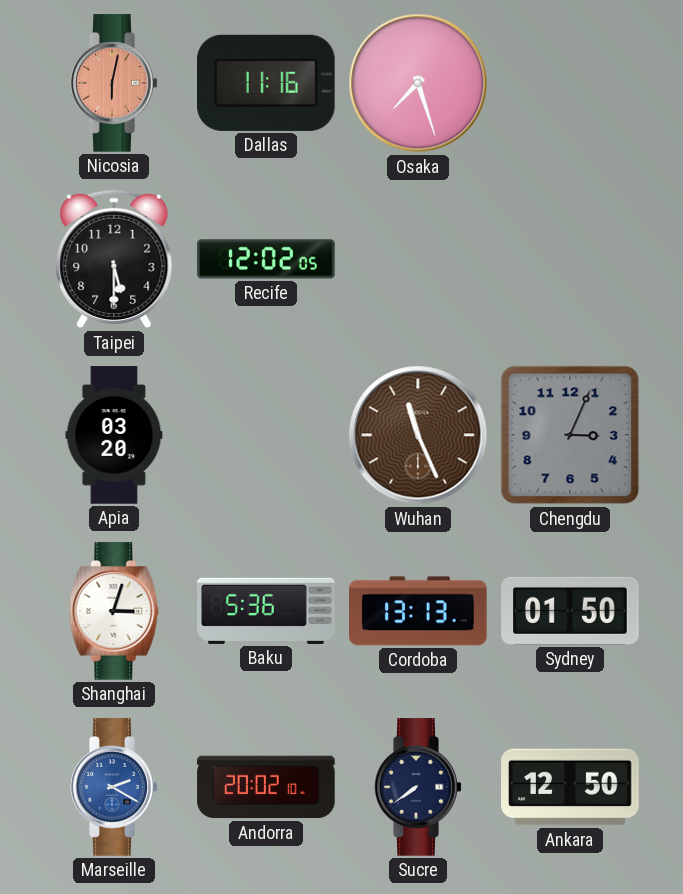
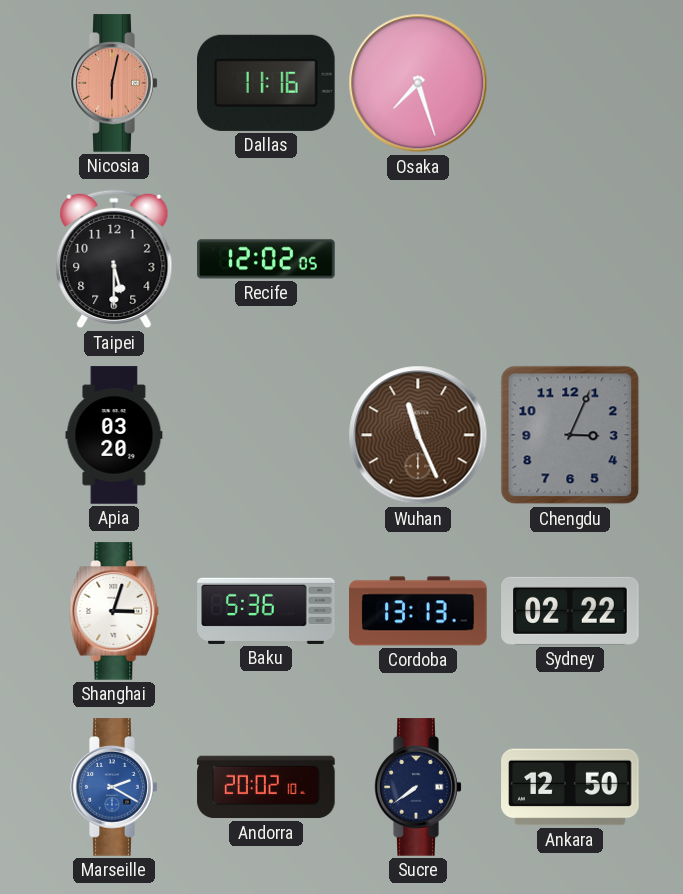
Sydney: 01:50 -> 02:22 (570, 611)
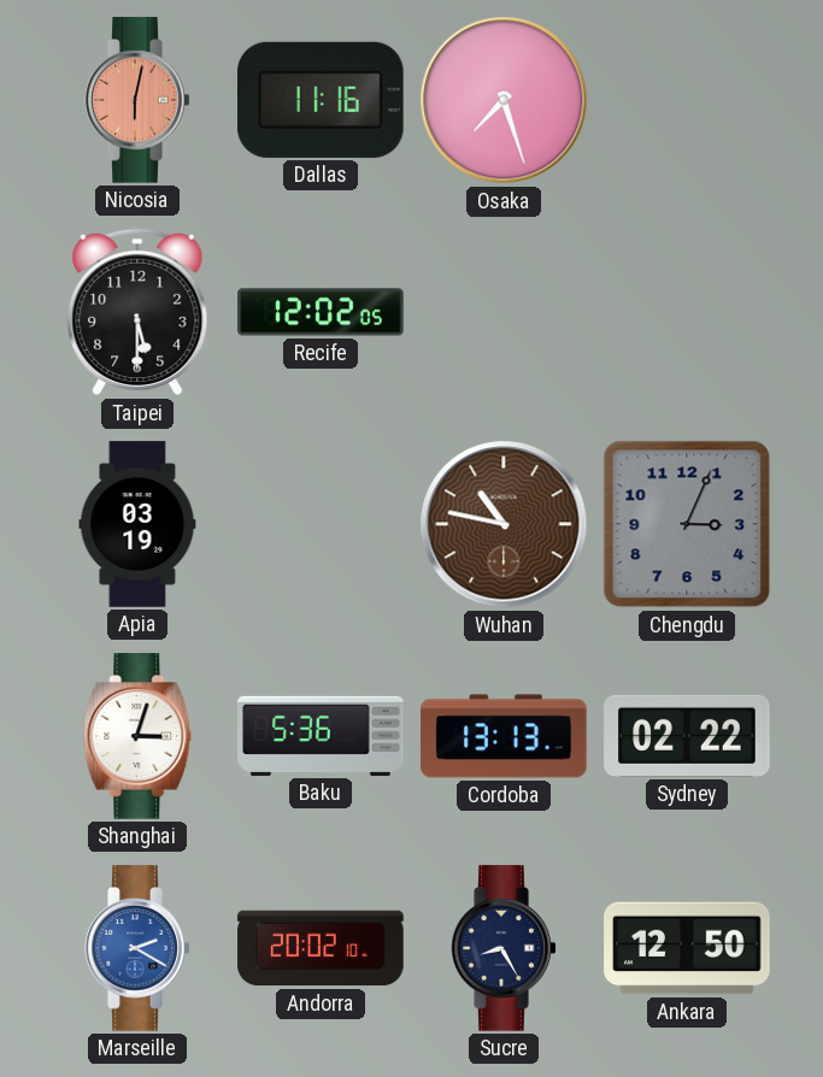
Apia: 03:20 -> 03:19 (137, 524)
Wuhan: 11:26 -> 10:47 (504, 524)
Sucre: 7:39 -> 8:25 (504, 948)
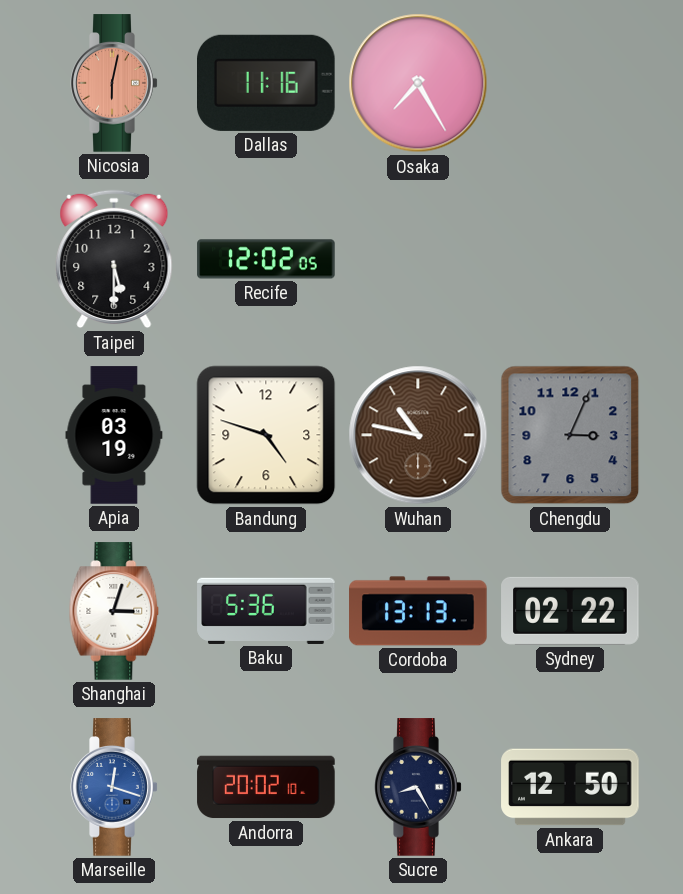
Osaka: 7:27 -> 7:25 (418, 83)
Bandung: none -> 4:48 (266, 435)
Marseille: 2:20 -> 12:18 (114, 787)
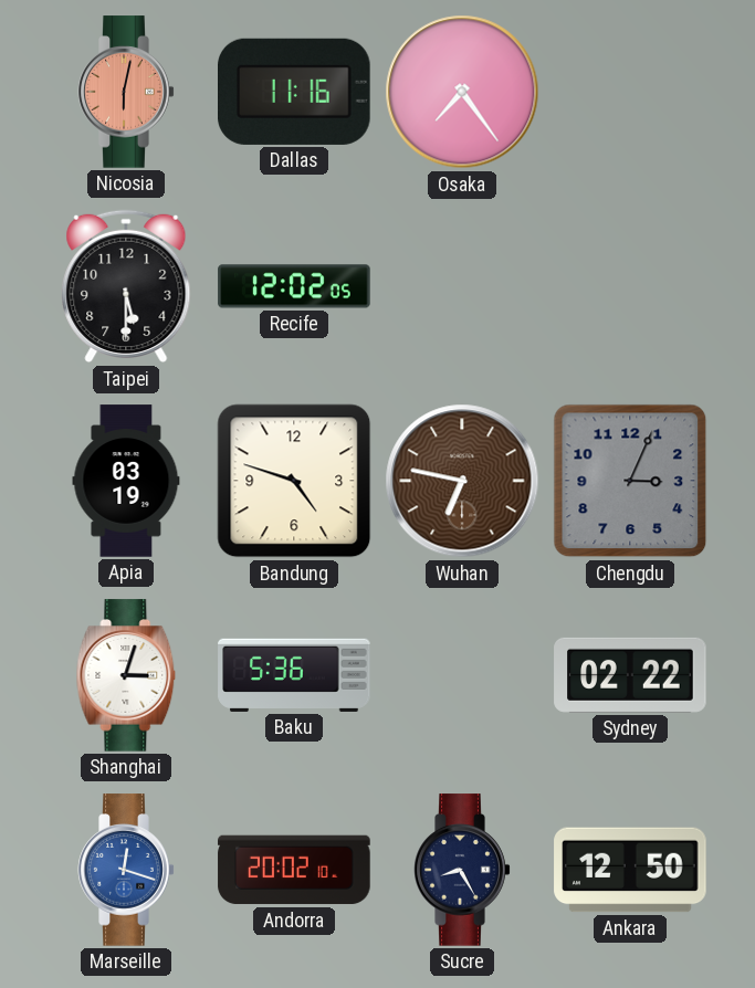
Osaka: 7:25 -> 7:24 (462, 92)
Wuhan: 10:47 -> 6:47 (462, 481)
Cordoba: 13:13 -> none (418, 611)
